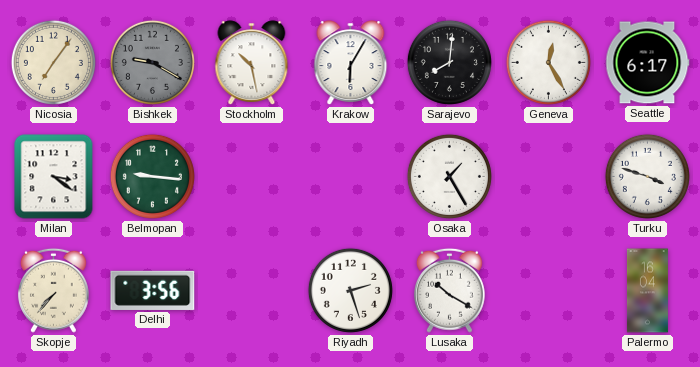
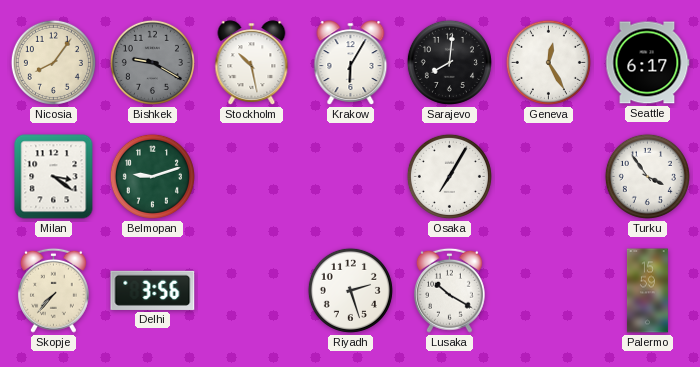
Nicosia: 7:06 -> 8:06 (53, 62)
Belmopan: 9:16 -> 9:12 (152, 176)
Osaka: 1:25 -> 7:05 (449, 176)
Turku: 3:48 -> 3:54 (647, 176)
Palermo: 16:04 -> 15:59 (647, 291)
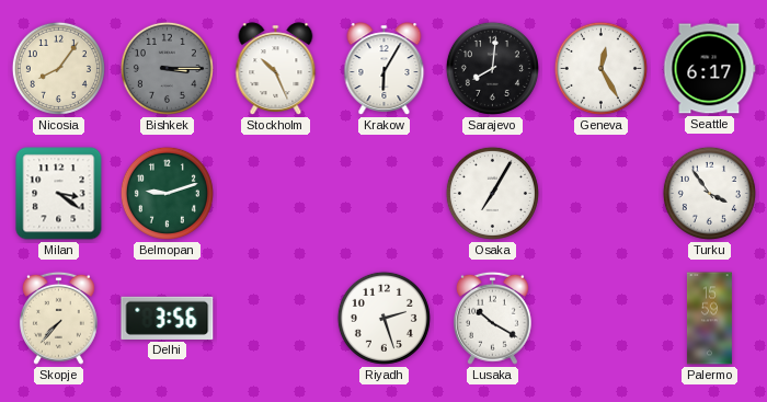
Bishkek: 9:20 -> 3:15 (167, 68)
Stockholm: 10:28 -> 10:26 (276, 69)
